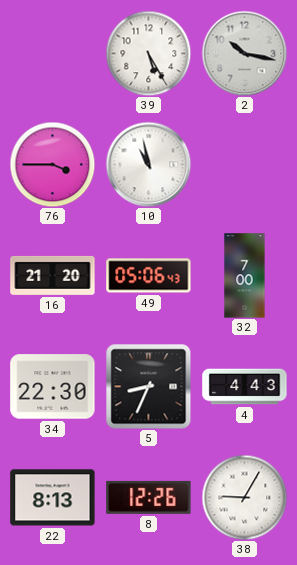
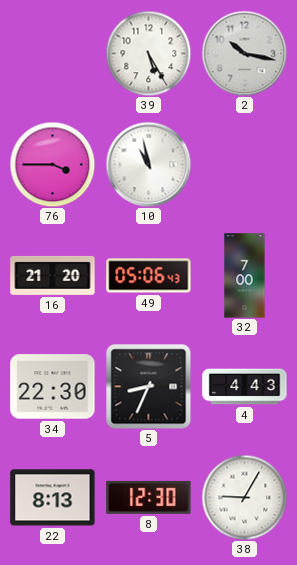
8: 12:26 -> 12:30 (149, 497)
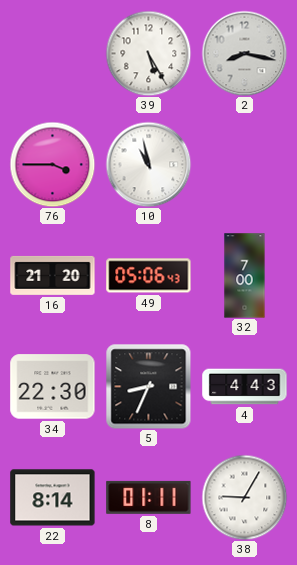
2: 10:17 -> 8:17 (244, 53)
22: 8:13 -> 8:14 (53, 498)
8: 12:30 -> 01:11 (149, 497)
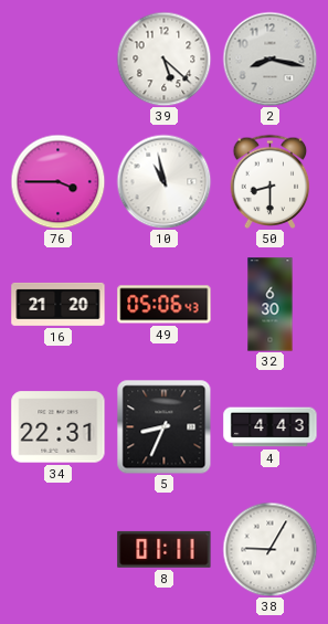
39: 5:25 -> 5:22 (163, 59)
50: none -> 8:30 (271, 181)
32: 7:00 -> 6:30 (271, 305)
34: 22:30 -> 22:31 (59, 427)
22: 8:14 -> none (53, 498)
